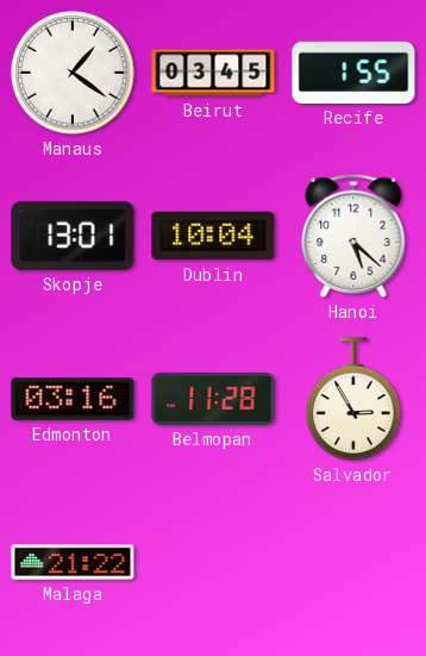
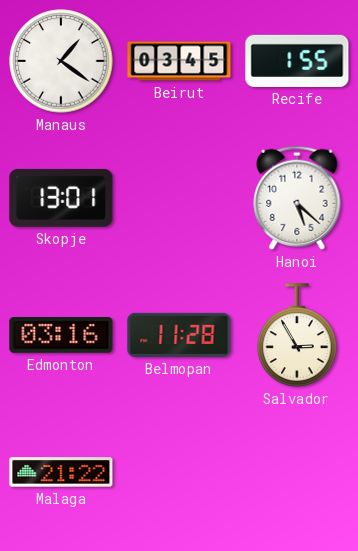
Dublin: 10:04 -> none (213, 236)
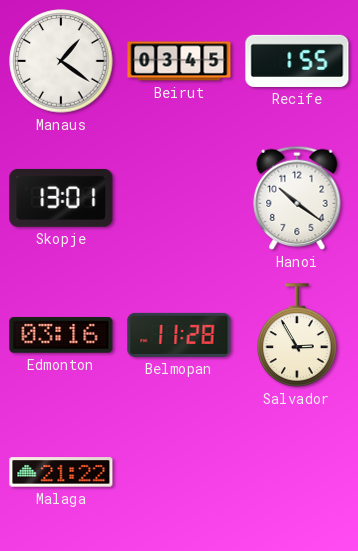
Hanoi: 5:22 -> 10:21 (297, 198)
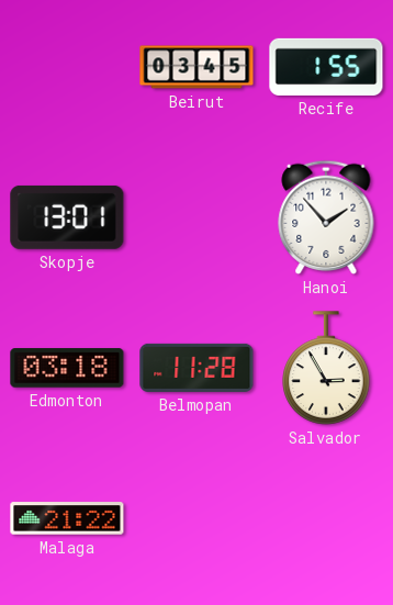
Manaus: 1:21 -> none (61, 61)
Hanoi: 10:21 -> 1:53 (326, 217)
Edmonton: 03:16 -> 03:18 (67, 368)
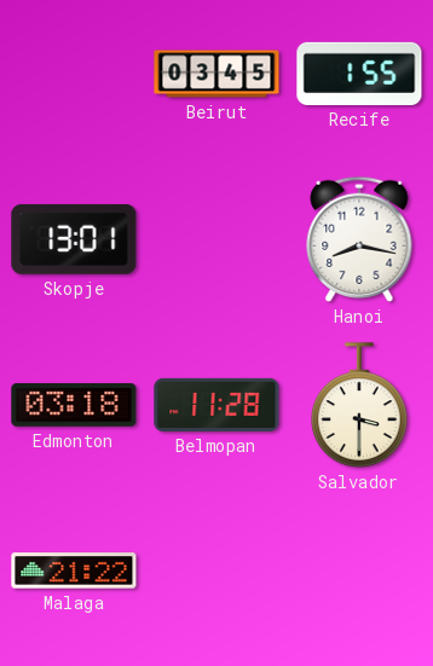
Hanoi: 1:53 -> 8:17 (359, 239)
Salvador: 2:55 -> 3:30 (359, 405)
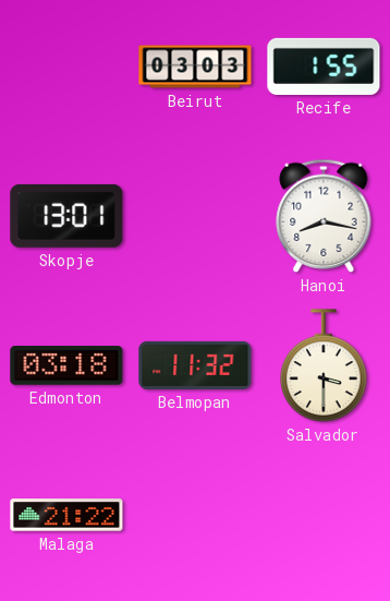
Beirut: 03:45 -> 03:03 (195, 67)
Belmopan: 11:28 -> 11:32 (195, 365)
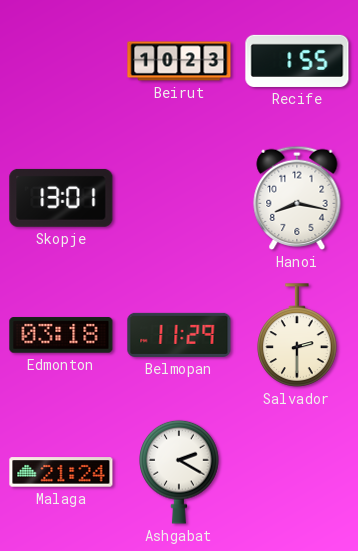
Beirut: 03:03 -> 10:23 (179, 61)
Belmopan: 11:32 -> 11:29 (179, 335)
Salvador: 3:30 -> 2:30 (297, 335)
Malaga: 21:22 -> 21:24 (61, 472)
Ashgabat: none -> 2:20 (179, 472)
